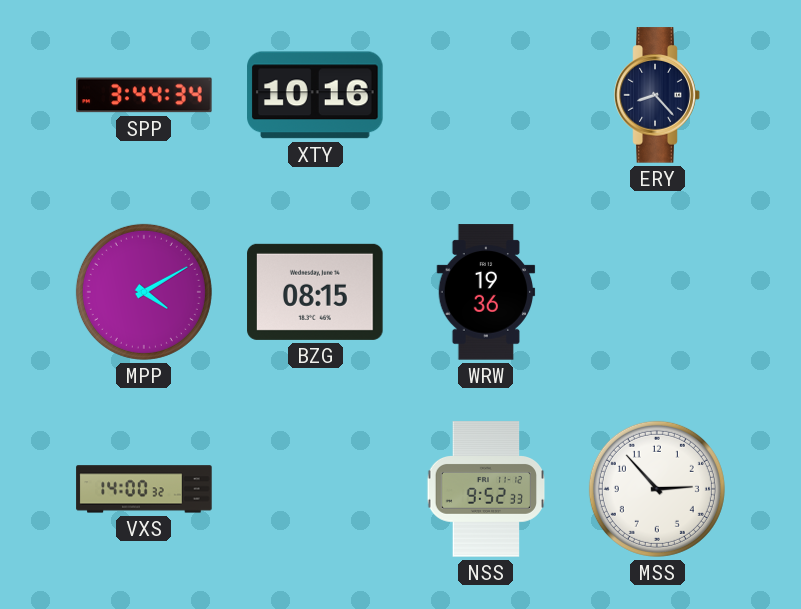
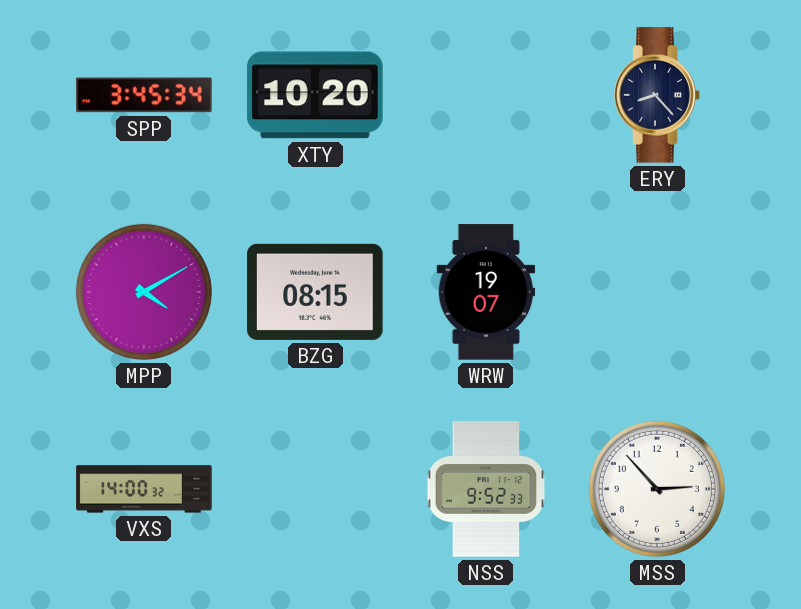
SPP: 3:44 -> 3:45 (144, 95)
XTY: 10:16 -> 10:20 (315, 95)
WRW: 19:36 -> 19:07 (486, 292)
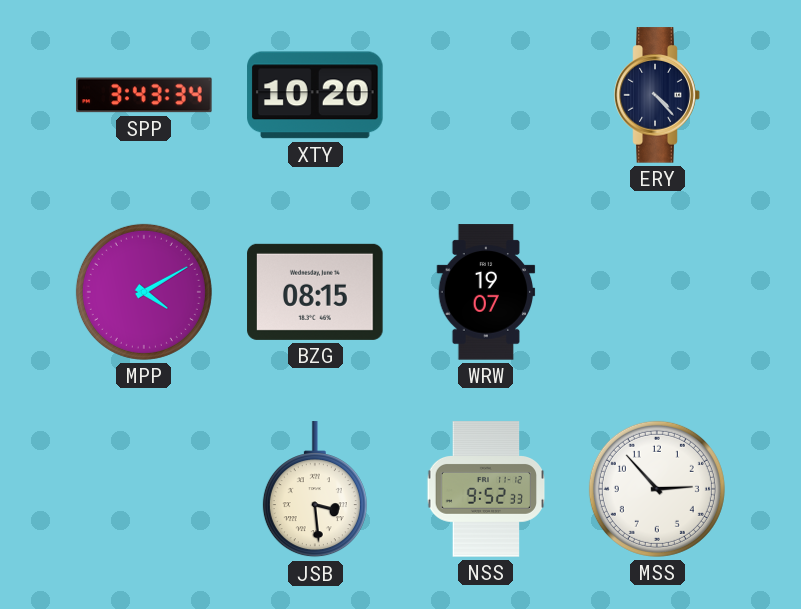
SPP: 3:45 -> 3:43 (144, 95)
ERY: 8:23 -> 4:23 (657, 95)
VXS: 14:00 -> none (144, 489)
JSB: none -> 3:29 (315, 490)
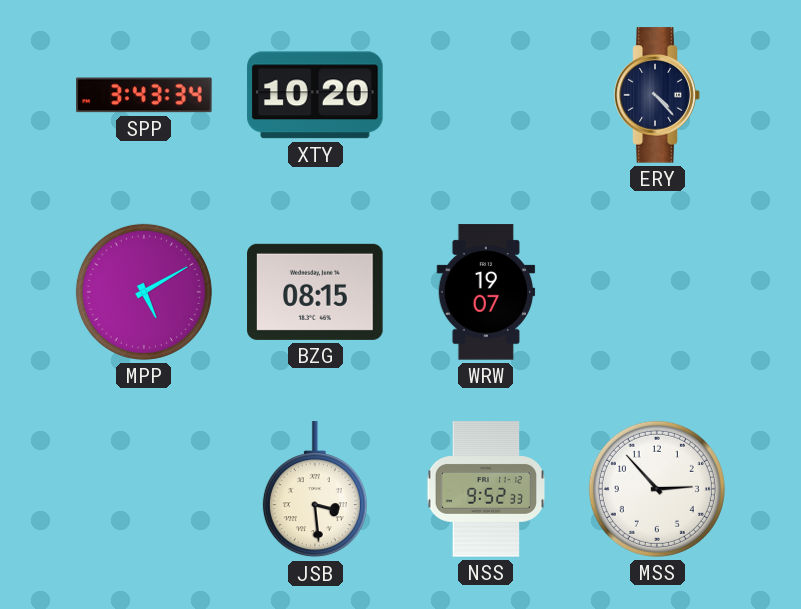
MPP: 4:10 -> 5:10 (144, 292)
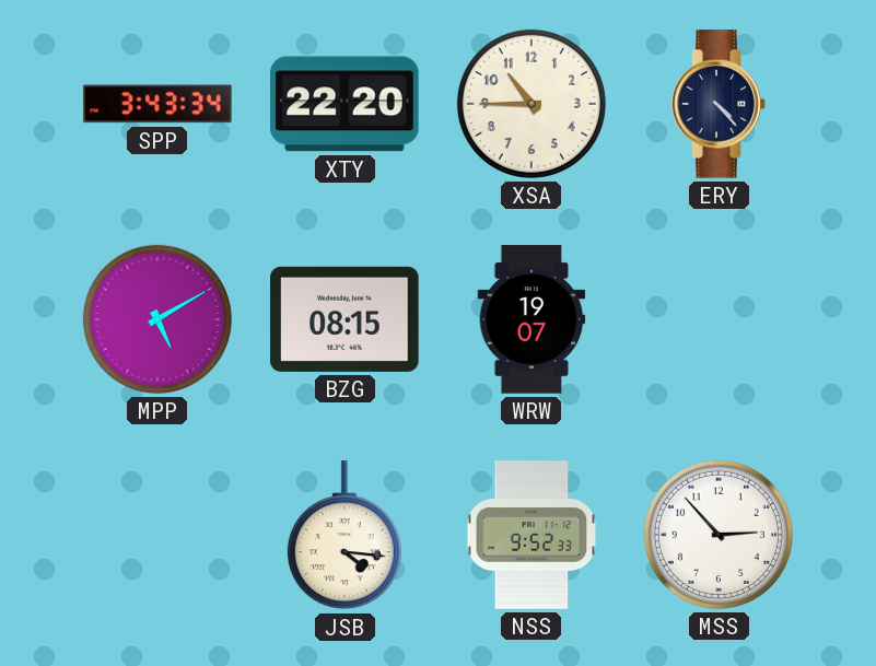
XTY: 10:20 -> 22:20 (344, 104)
XSA: none -> 10:45 (532, 104)
JSB: 3:29 -> 4:16 (344, 536)
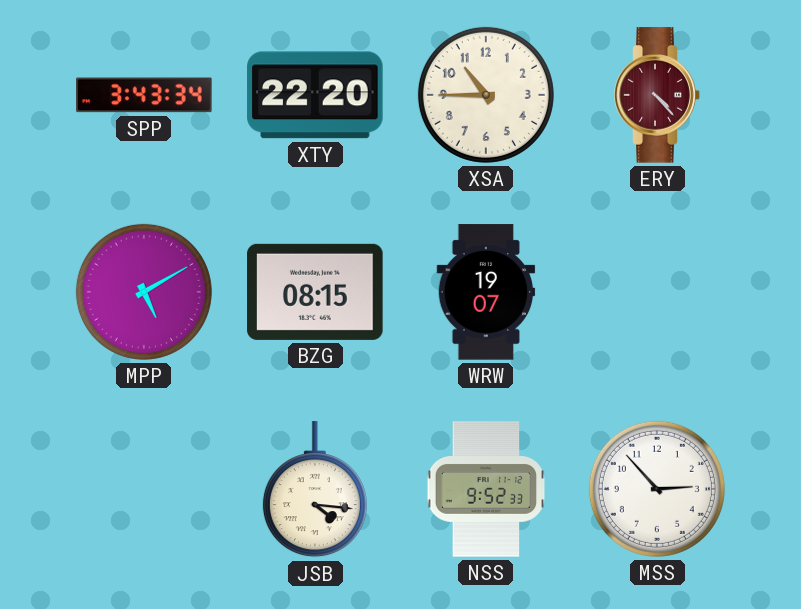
ERY dial: navy -> burgundy (657, 95)
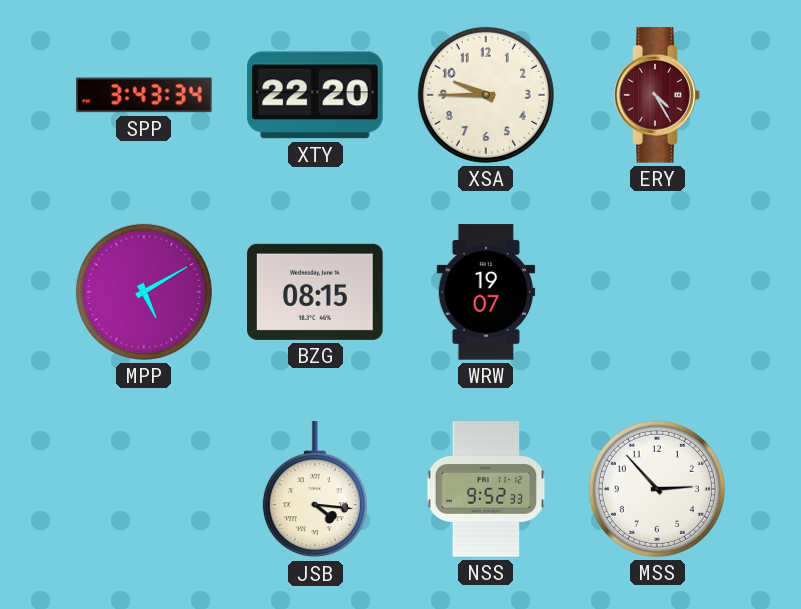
XSA: 10:45 -> 9:45 (486, 95)
ERY: 4:23 -> 4:25 (657, 95)
